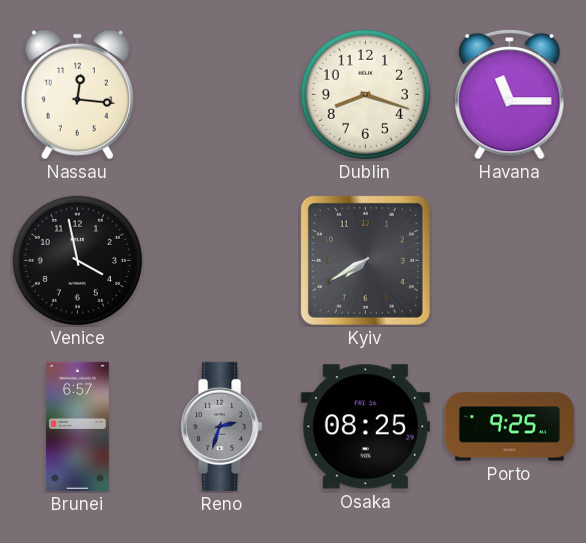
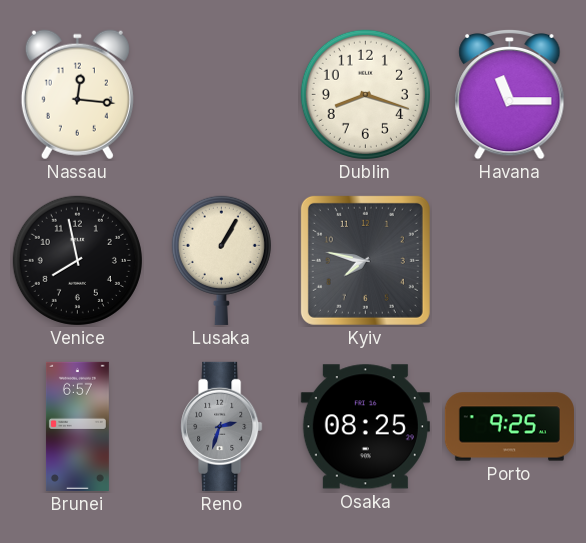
Venice: 3:58 -> 7:58 (77, 260)
Lusaka: none -> 1:05 (221, 260)
Kyiv: 7:40 -> 7:47 (365, 260)
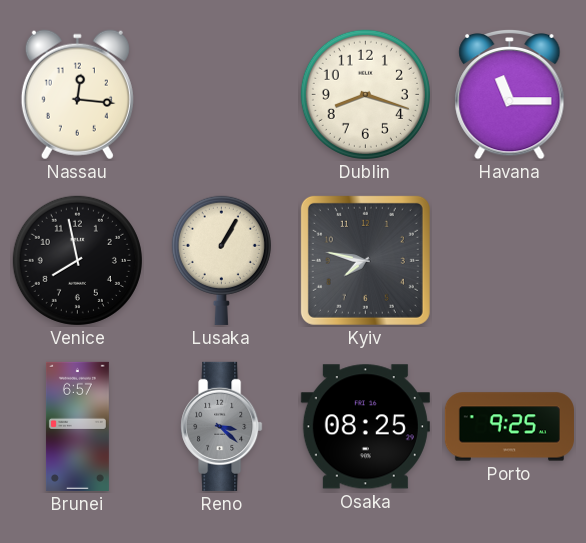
Reno: 2:33 -> 3:22 (222, 426)
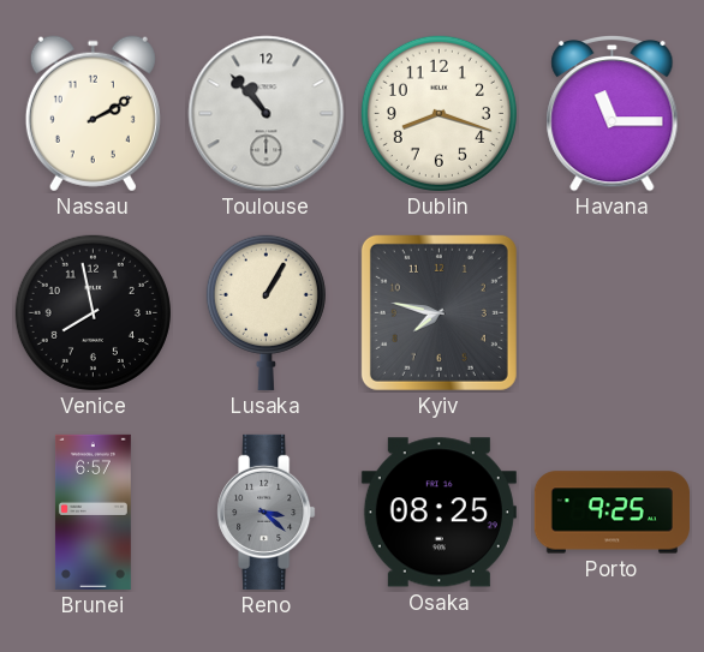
Nassau: 12:16 -> 2:10 (93, 114)
Toulouse: none -> 10:53 (267, 114)
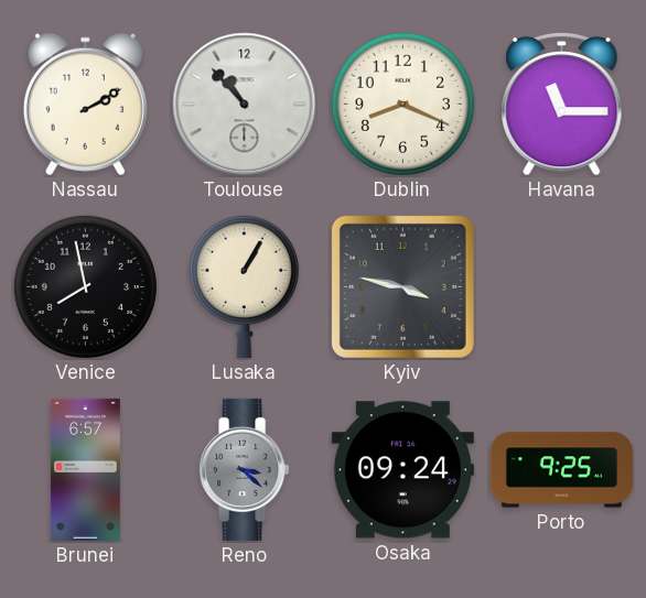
Dublin: 8:18 -> 8:19 (402, 104)
Kyiv: 7:47 -> 3:47 (402, 286)
Osaka: 08:25 -> 09:24 (402, 470)
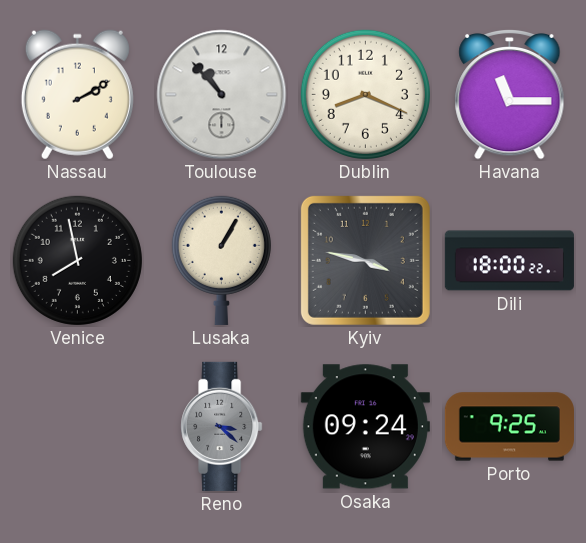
Dili: none -> 18:00 (509, 261)
Brunei: 6:57 -> none (85, 469)
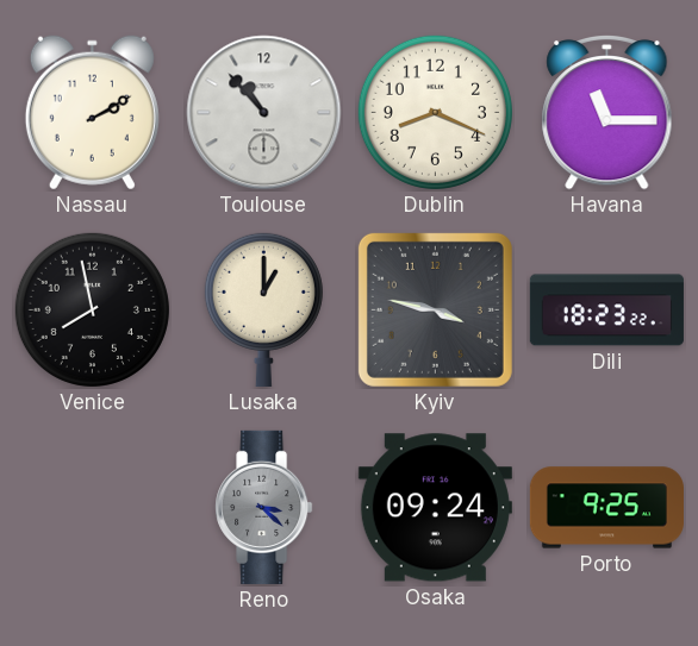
Lusaka: 1:05 -> 1:00 (263, 309)
Dili: 18:00 -> 18:23 (606, 311)
